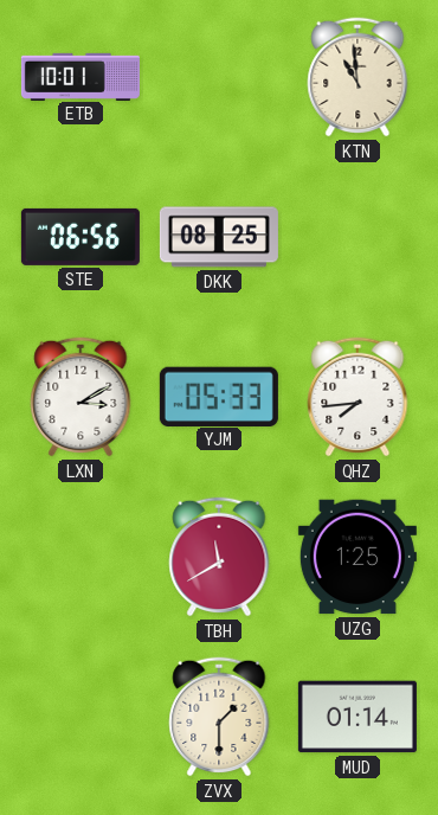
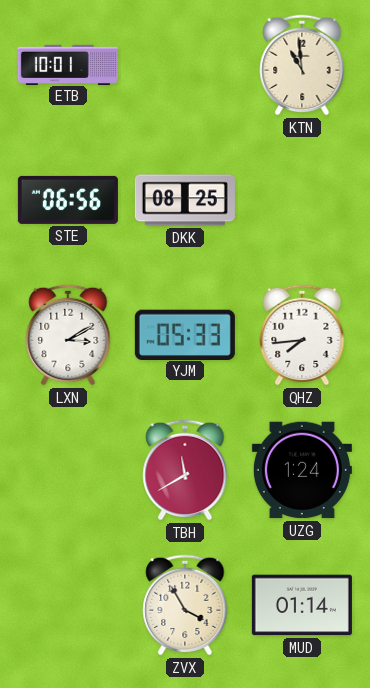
UZG: 1:25 -> 1:24 (302, 470)
ZVX: 1:30 -> 3:55 (185, 605)
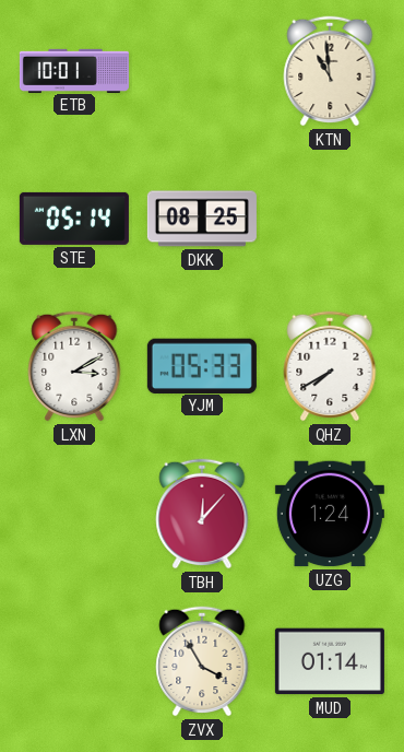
STE: 06:56 -> 05:14 (74, 219)
QHZ: 7:44 -> 7:40 (330, 366)
TBH: 11:40 -> 12:07 (202, 514)
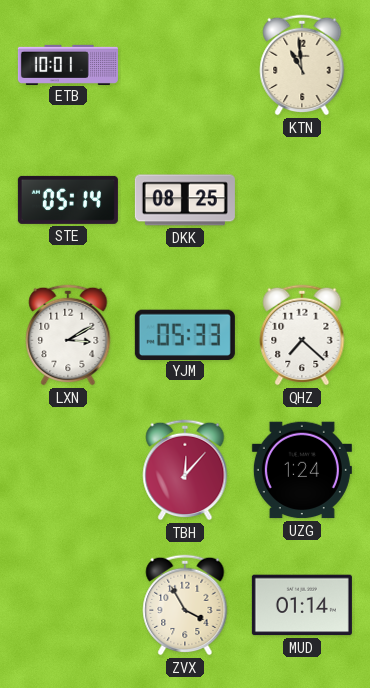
QHZ: 7:40 -> 7:22 (302, 335)
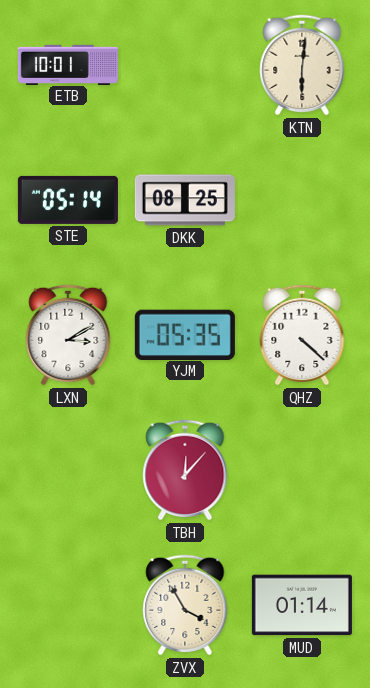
KTN: 10:59 -> 6:01 (302, 65)
YJM: 05:33 -> 05:35 (185, 334)
QHZ: 7:22 -> 4:22 (302, 335)
UZG: 1:24 -> none (302, 470)
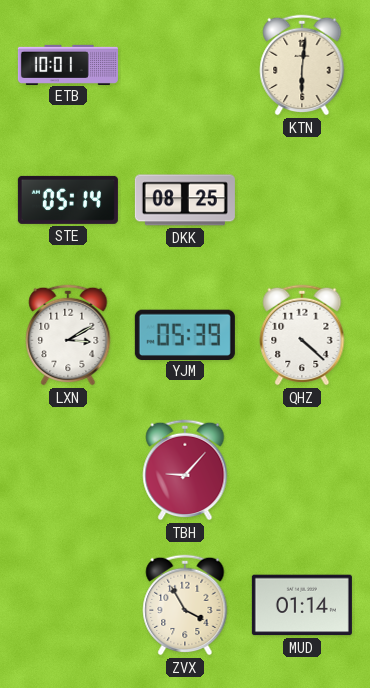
YJM: 05:35 -> 05:39 (185, 334)
TBH: 12:07 -> 9:07 (185, 470)
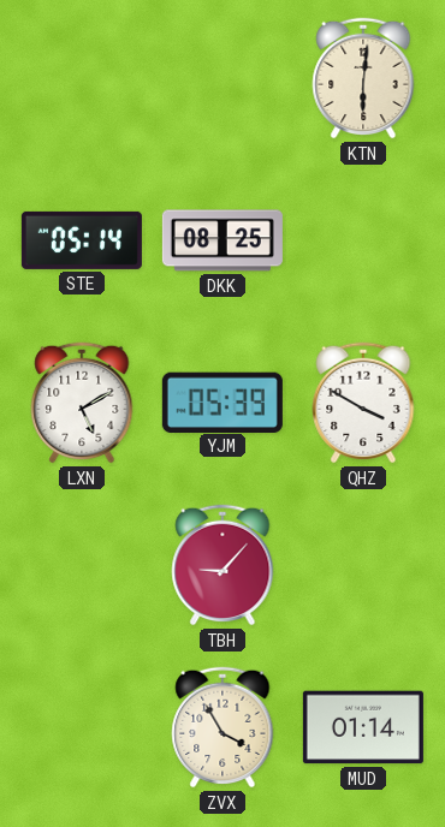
ETB: 10:01 -> none (68, 64)
LXN: 3:10 -> 5:10 (82, 403)
QHZ: 4:22 -> 3:50 (363, 403)
